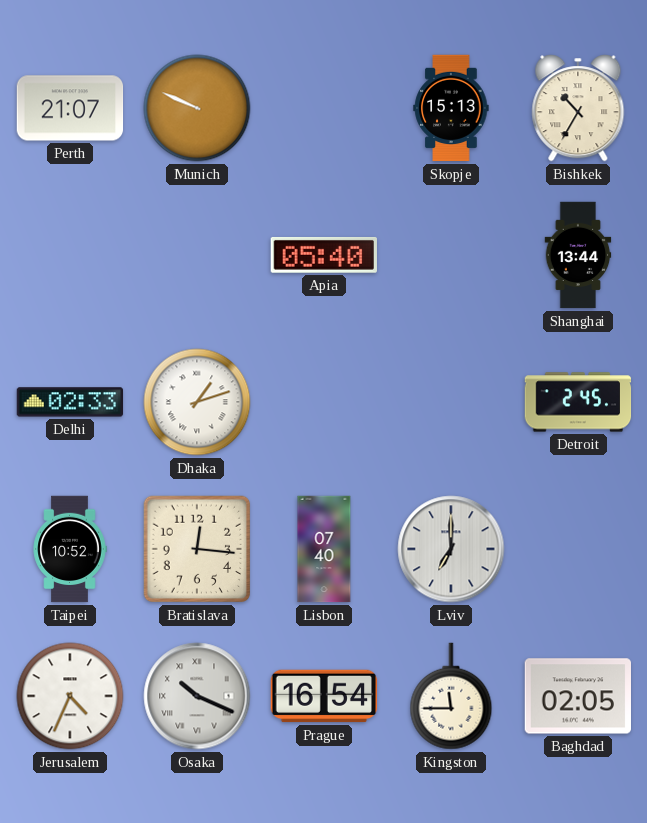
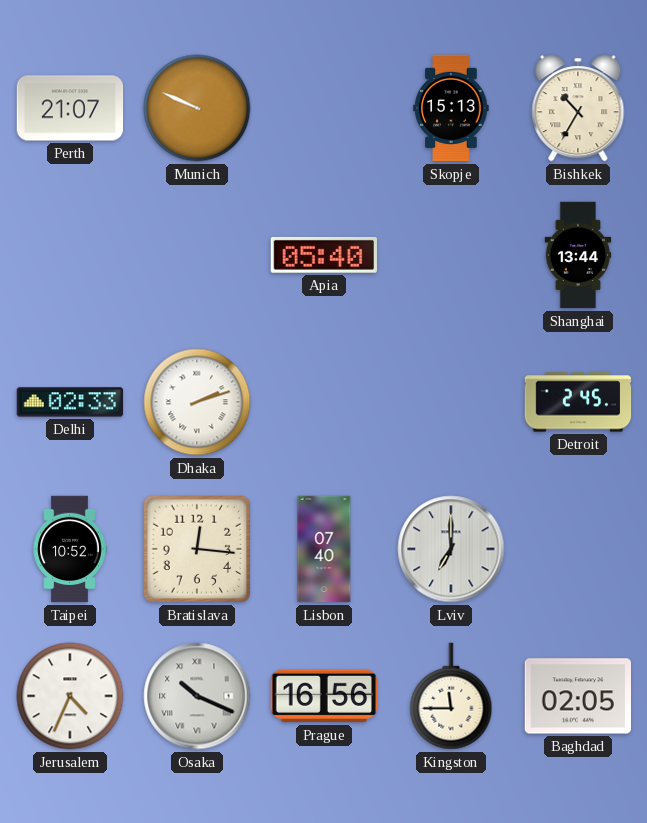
Dhaka: 1:12 -> 2:12 (197, 402)
Prague: 16:54 -> 16:56 (324, 696)
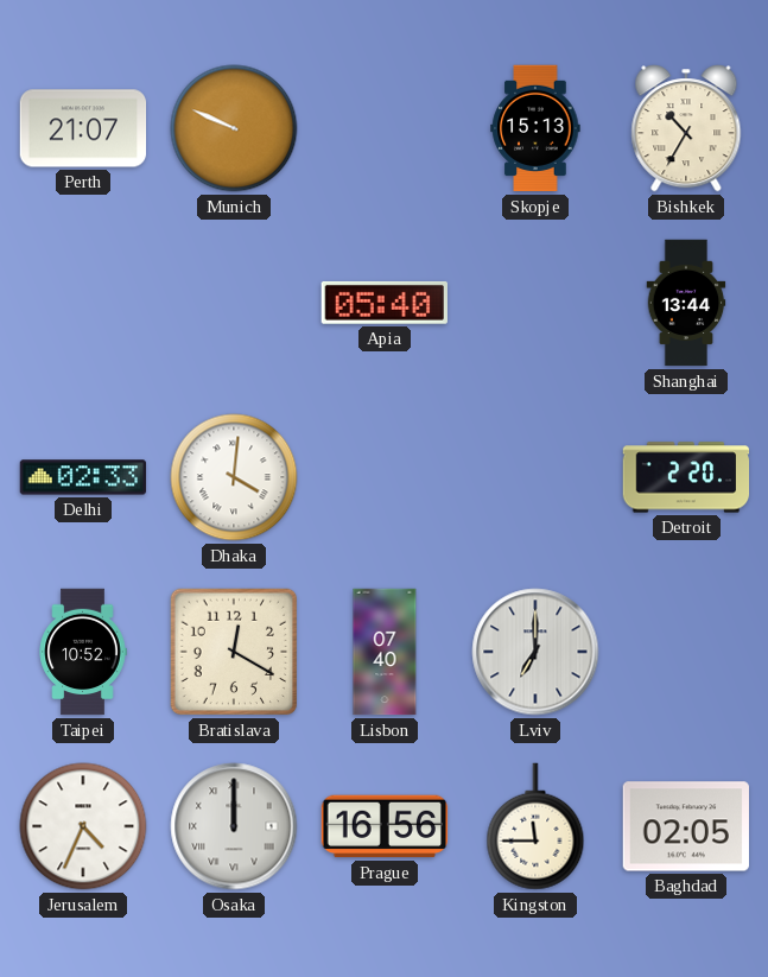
Dhaka: 2:12 -> 4:01 (234, 477)
Detroit: 2:45 -> 2:20 (686, 477)
Bratislava: 12:16 -> 12:20 (234, 652)
Osaka: 10:19 -> 12:00 (234, 826)
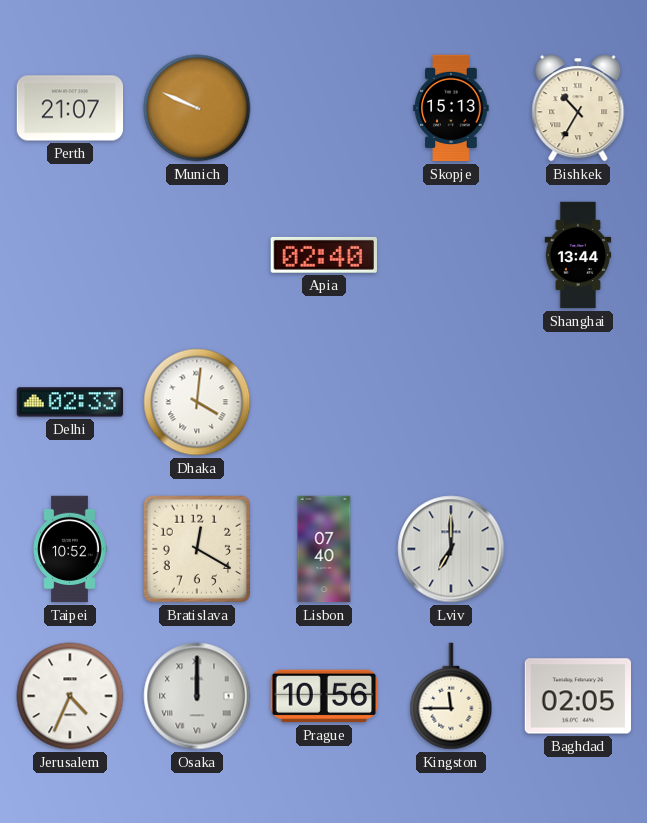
Apia: 05:40 -> 02:40 (324, 255)
Detroit: 2:20 -> none (686, 477)
Prague: 16:56 -> 10:56 (324, 696)
